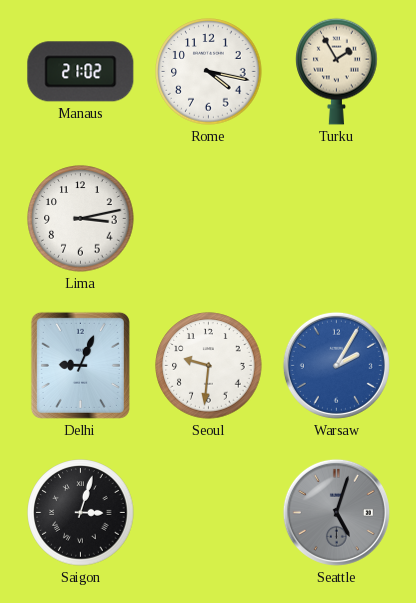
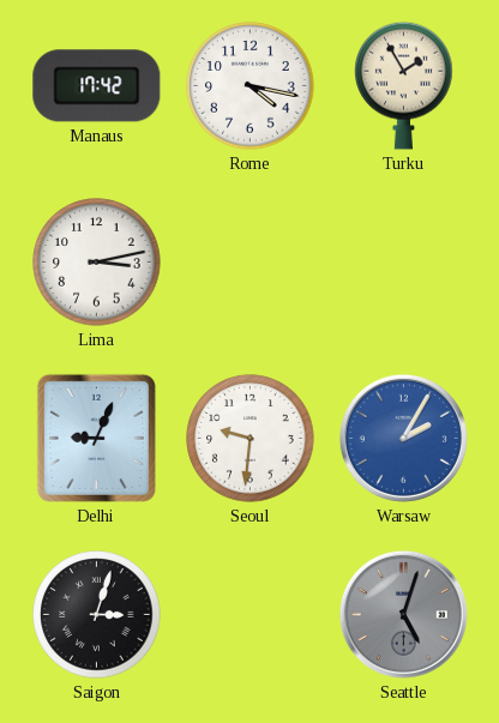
Manaus: 21:02 -> 17:42 (97, 86)
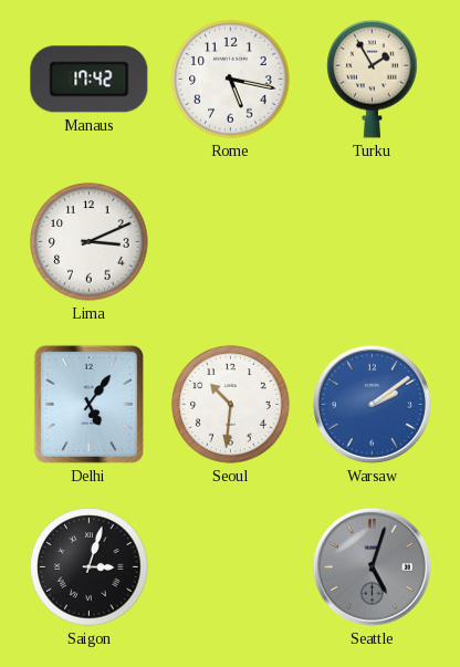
Rome: 4:17 -> 5:17 (231, 80)
Lima: 3:13 -> 3:11 (90, 242)
Delhi: 9:04 -> 5:06 (88, 404)
Seoul: 9:31 -> 10:31 (231, 405)
Warsaw: 2:05 -> 2:09 (372, 404)
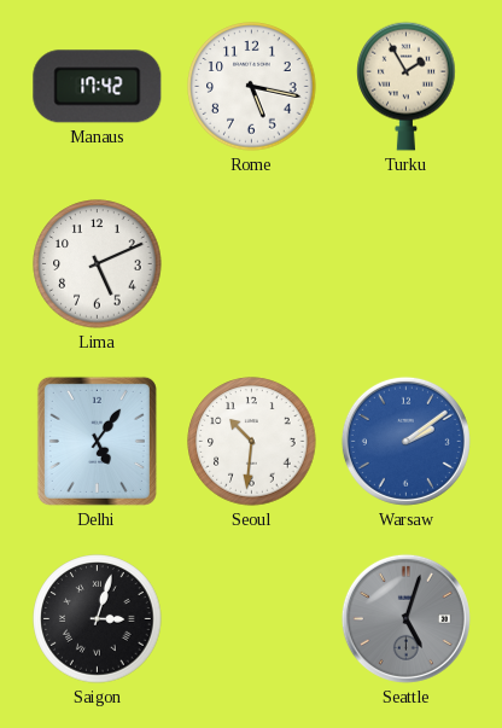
Lima: 3:11 -> 5:11 (98, 264)
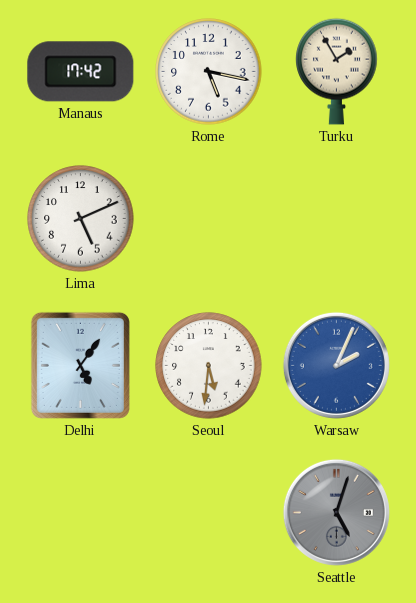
Seoul: 10:31 -> 5:31 (209, 366)
Warsaw: 2:09 -> 2:04 (336, 365)
Saigon: 3:03 -> none (98, 619)
